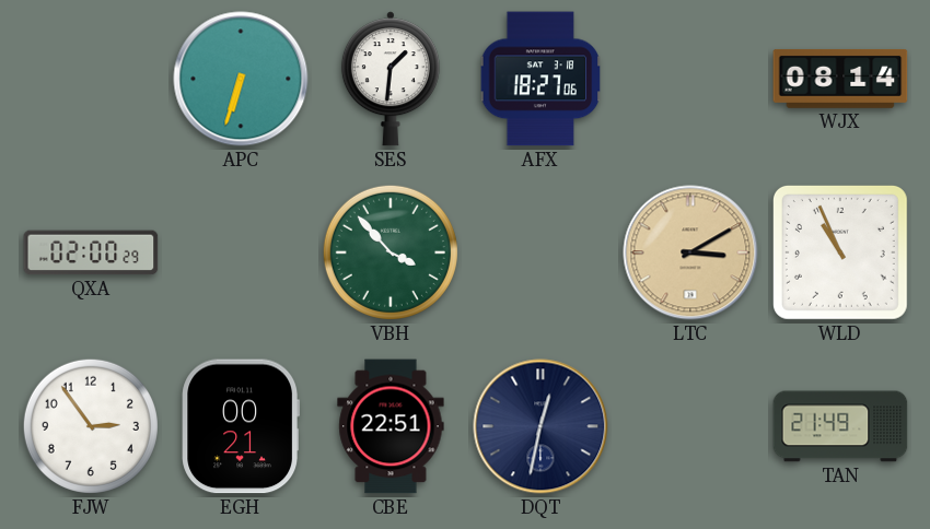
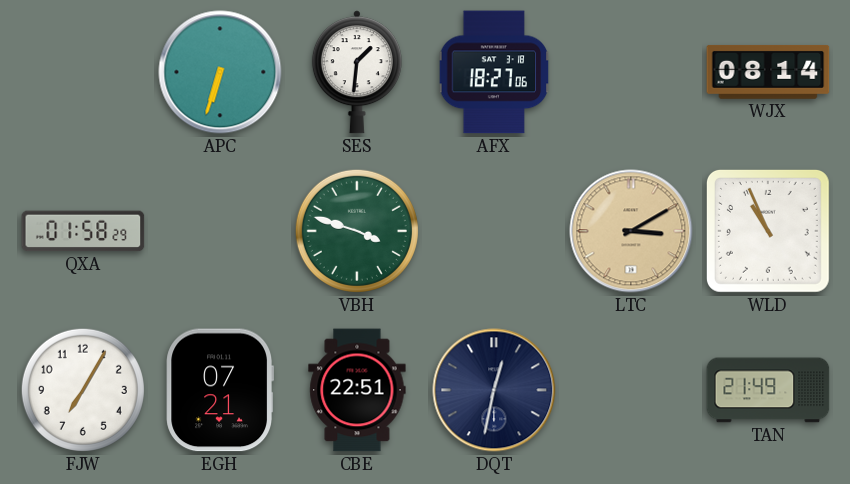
QXA: 02:00 -> 01:58 (83, 231)
VBH: 3:53 -> 3:48 (357, 231)
FJW: 2:54 -> 7:05 (83, 390)
EGH: 00:21 -> 07:21 (219, 390)
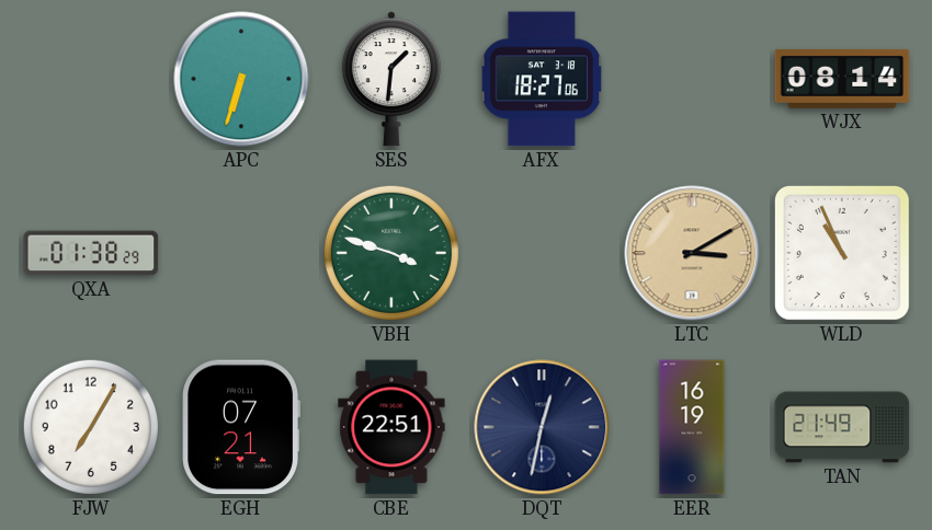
QXA: 01:58 -> 01:38 (91, 253)
EER: none -> 16:19 (692, 427)
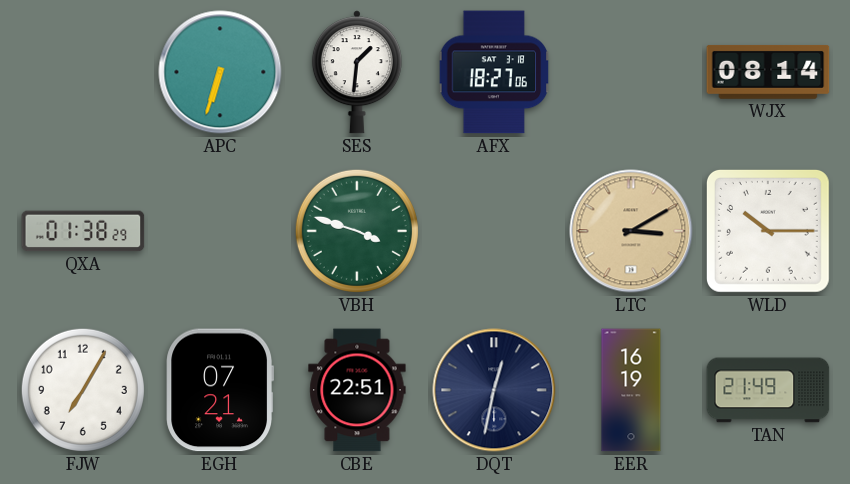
WLD: 10:56 -> 10:15 (768, 231)
